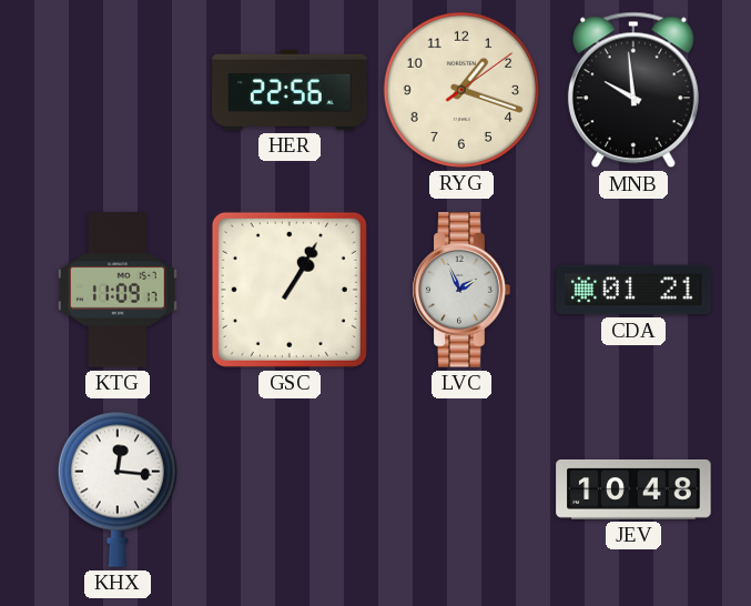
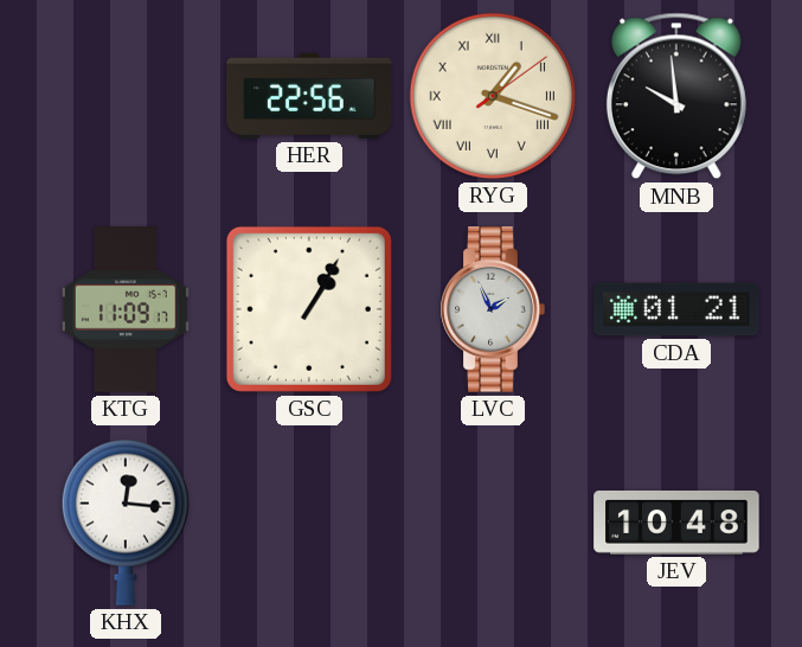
RYG numerals: Arabic -> Roman (493, 96)
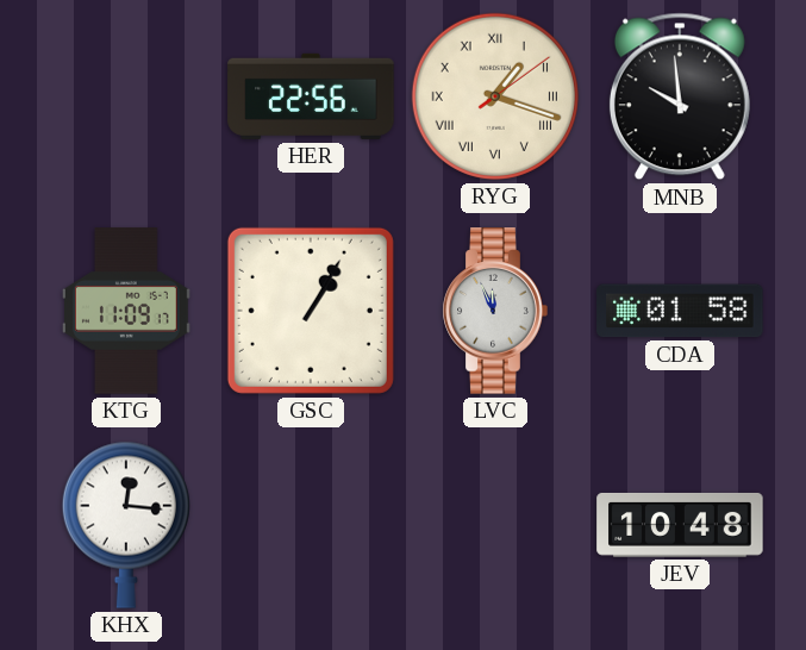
LVC: 1:56 -> 11:56 (495, 311)
CDA: 01:21 -> 01:58 (680, 311)
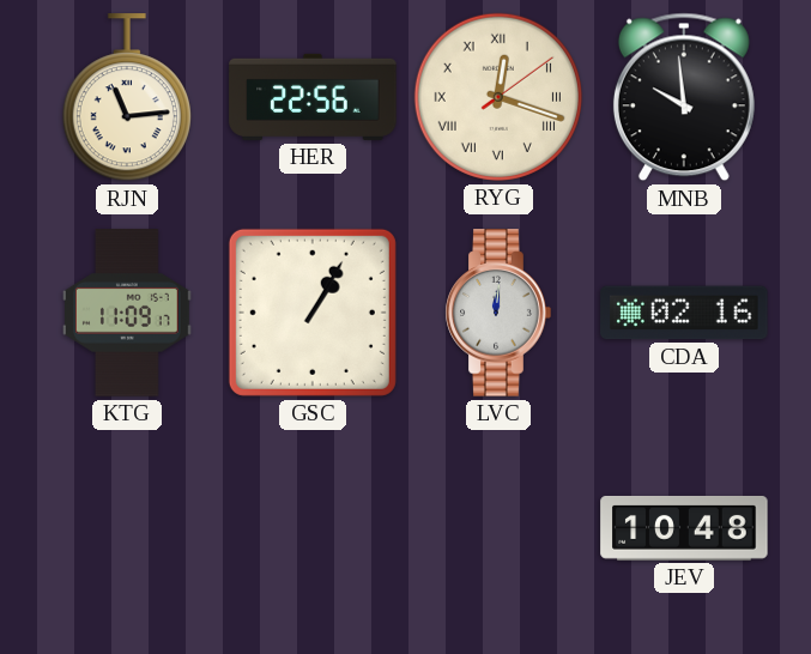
RJN: none -> 11:14 (127, 98)
RYG: 1:18 -> 12:18 (498, 97)
LVC: 11:56 -> 12:01 (498, 313)
CDA: 01:58 -> 02:16 (684, 313)
KHX: 12:16 -> none (126, 525)
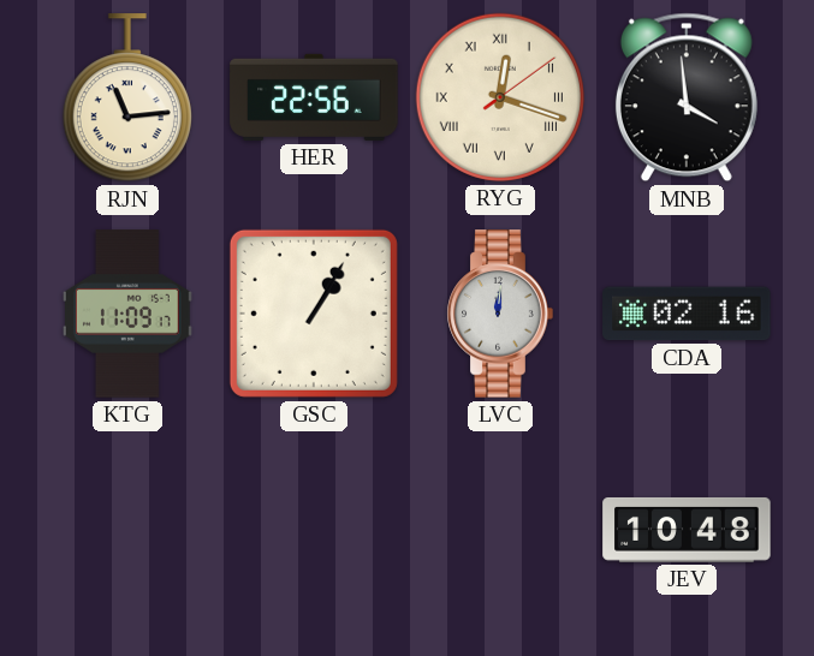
MNB: 9:59 -> 3:59 (687, 97)
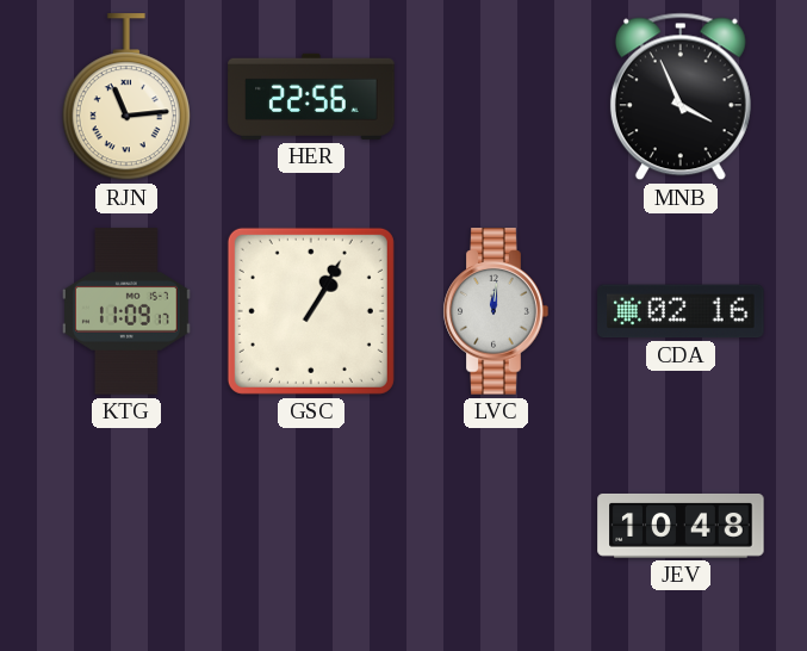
RYG: 12:18 -> none (500, 97)
MNB: 3:59 -> 3:56 (681, 97)
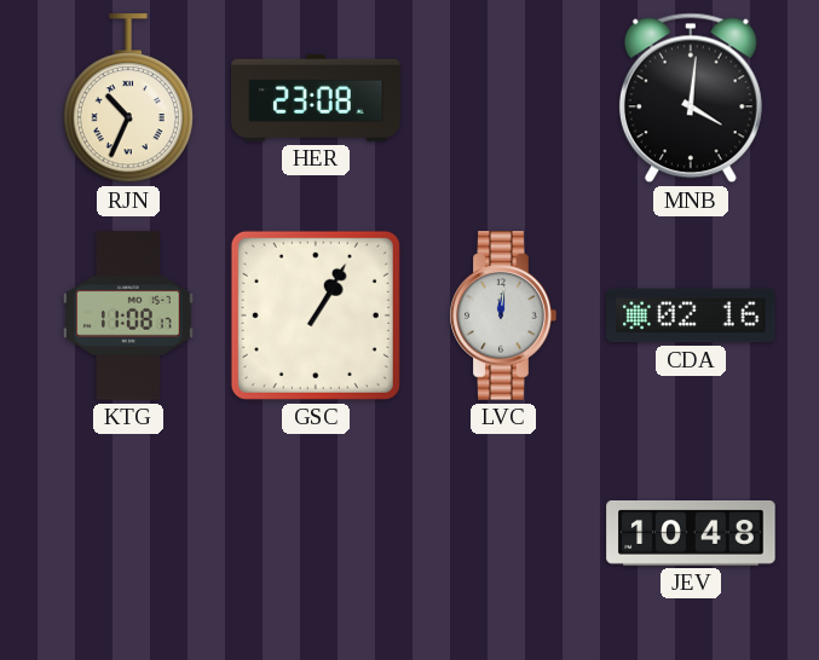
RJN: 11:14 -> 10:34 (128, 99)
HER: 22:56 -> 23:08 (316, 98)
MNB: 3:56 -> 4:01 (691, 98)
KTG: 11:09 -> 11:08 (129, 315)
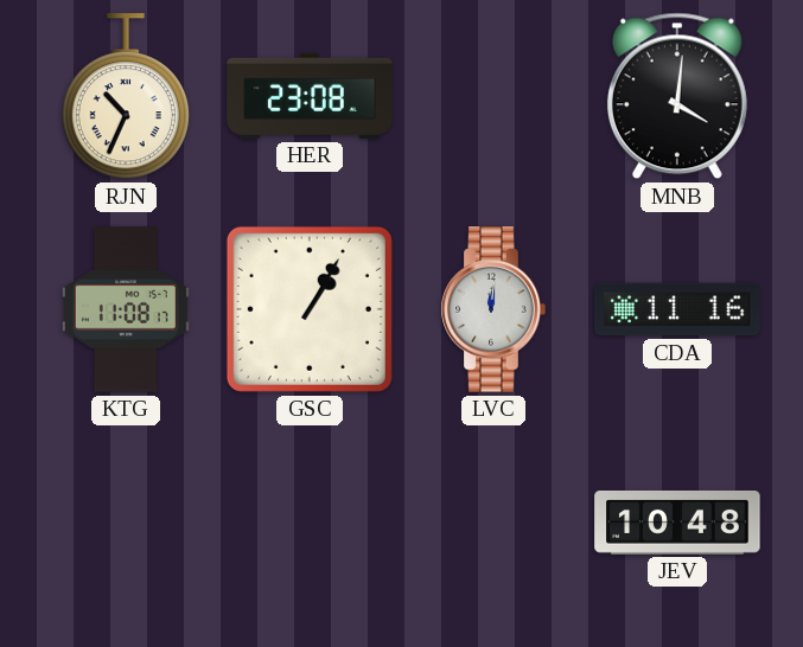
CDA: 02:16 -> 11:16 (677, 309)
